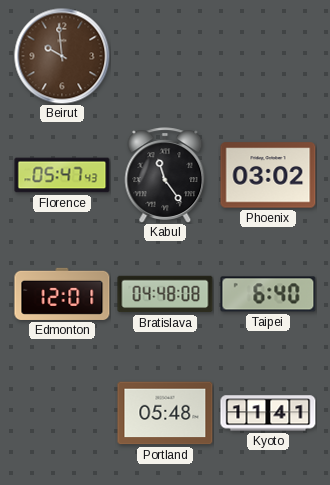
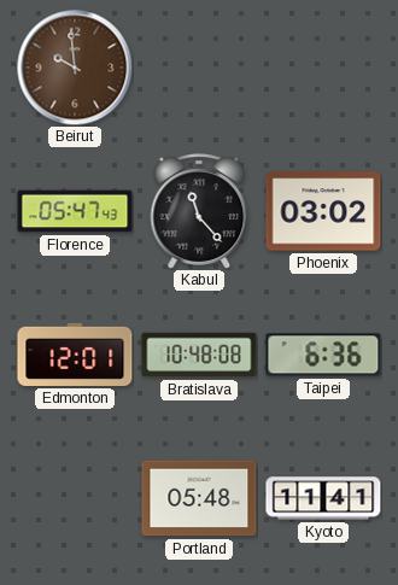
Kabul: 11:24 -> 11:23 (199, 211)
Bratislava: 04:48 -> 10:48 (199, 355)
Taipei: 6:40 -> 6:36 (323, 355)
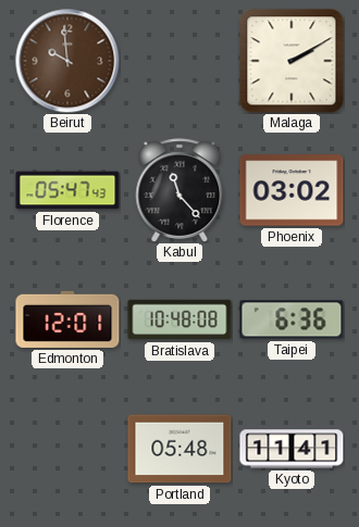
Malaga: none -> 2:10 (292, 61)
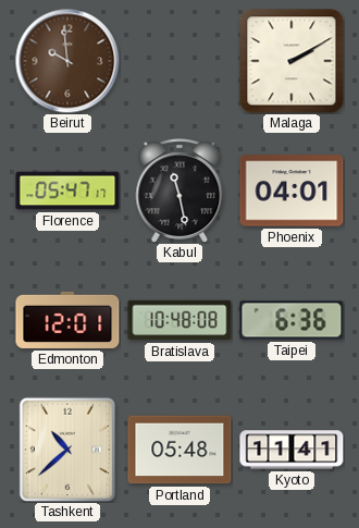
Florence: 05:47:43 -> 05:47:17 (67, 191)
Kabul: 11:23 -> 11:28 (179, 191)
Phoenix: 03:02 -> 04:01 (292, 191)
Tashkent: none -> 10:38 (66, 449)
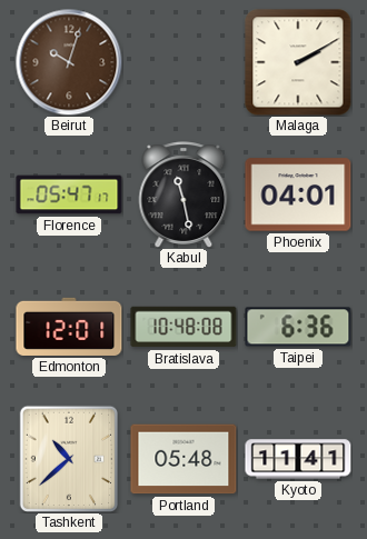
Beirut: 9:59 -> 10:03 (69, 62)
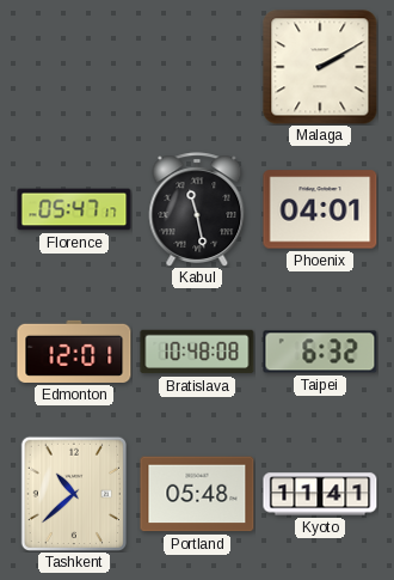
Beirut: 10:03 -> none (69, 62)
Taipei: 6:36 -> 6:32 (320, 352)
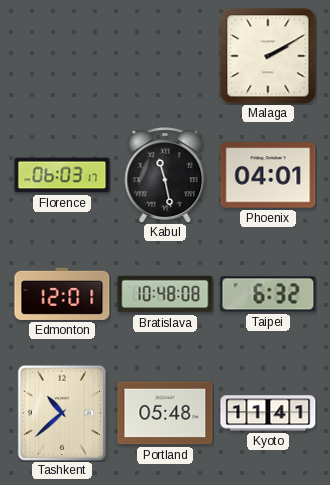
Florence: 05:47 -> 06:03 (62, 175)
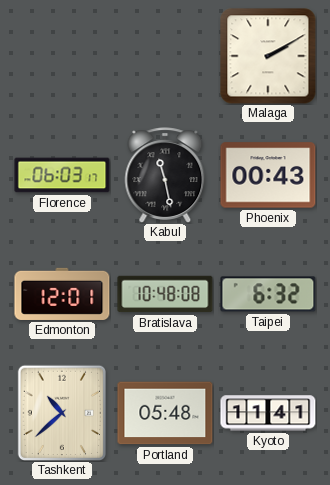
Phoenix: 04:01 -> 00:43 (268, 175)
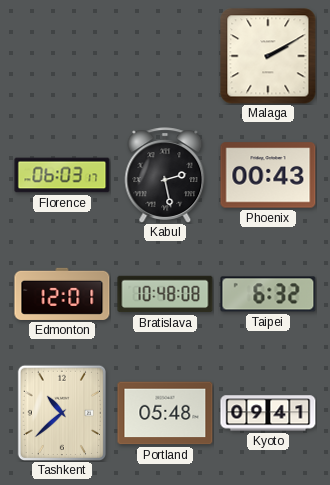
Kabul: 11:28 -> 2:28 (165, 175)
Kyoto: 11:41 -> 09:41 (268, 413)
